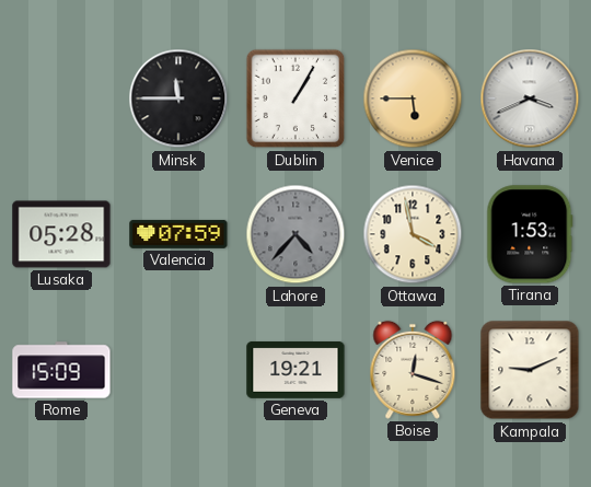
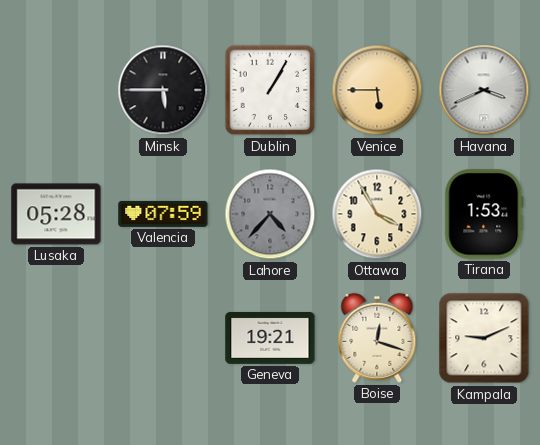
Minsk: 11:45 -> 5:45 (163, 90)
Ottawa: 3:58 -> 3:55 (377, 214)
Rome: 15:09 -> none (61, 370)
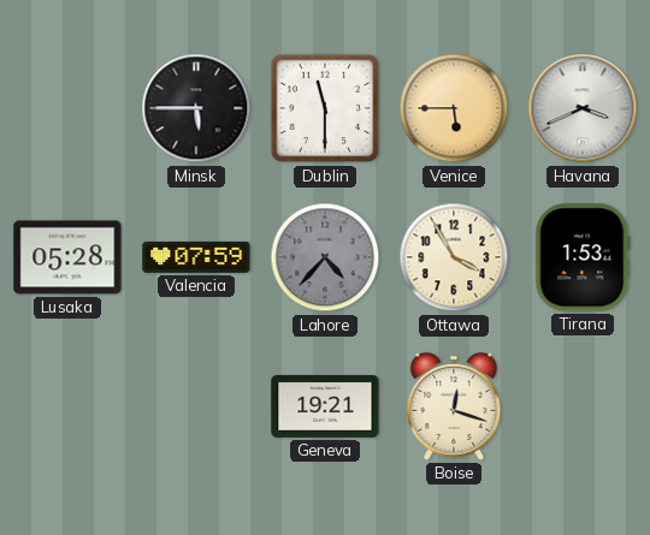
Dublin: 1:05 -> 11:30 (325, 108)
Kampala: 9:11 -> none (484, 338)
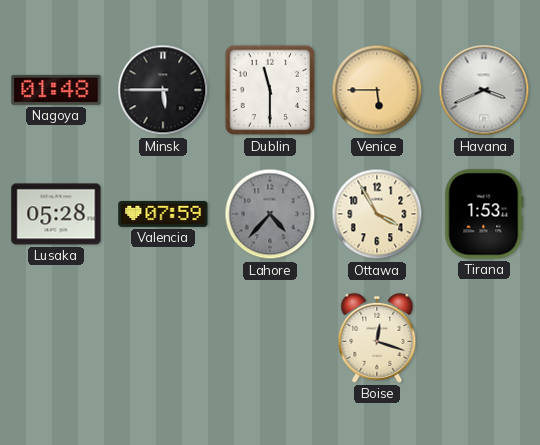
Nagoya: none -> 01:48 (56, 90)
Geneva: 19:21 -> none (325, 406)
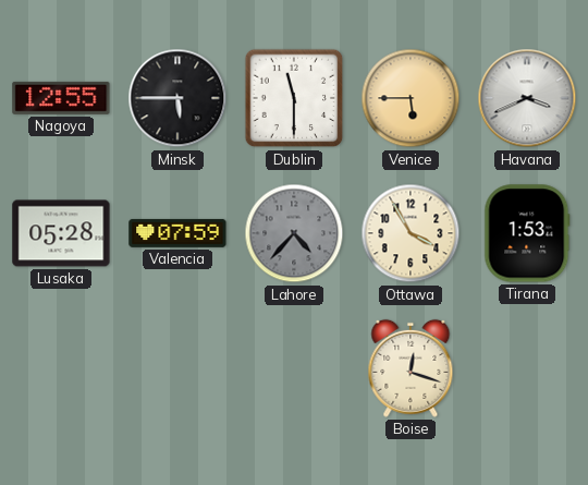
Nagoya: 01:48 -> 12:55 (61, 98)
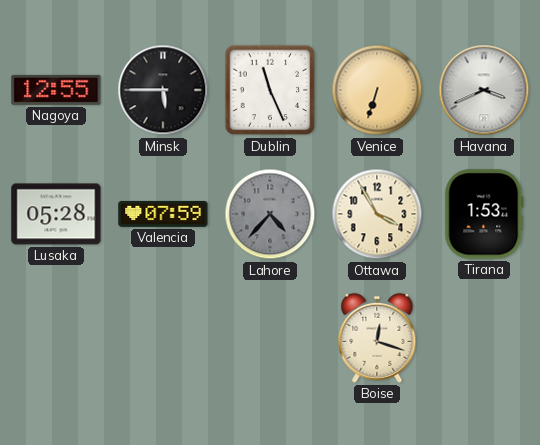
Dublin: 11:30 -> 11:26 (270, 90)
Venice: 5:45 -> 6:33 (377, 90)
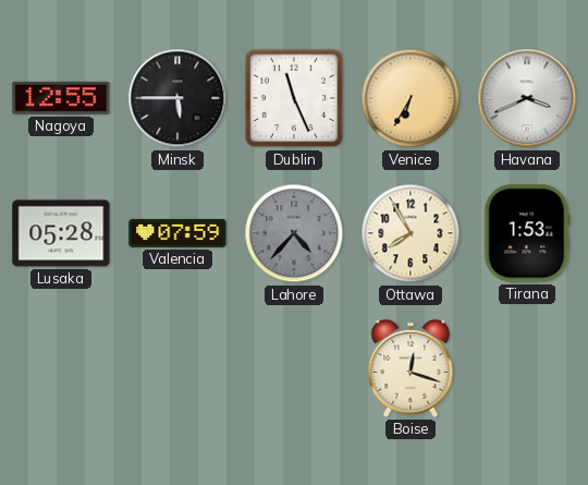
Venice: 6:33 -> 6:35 (411, 98)
Ottawa: 3:55 -> 7:55 (411, 233)
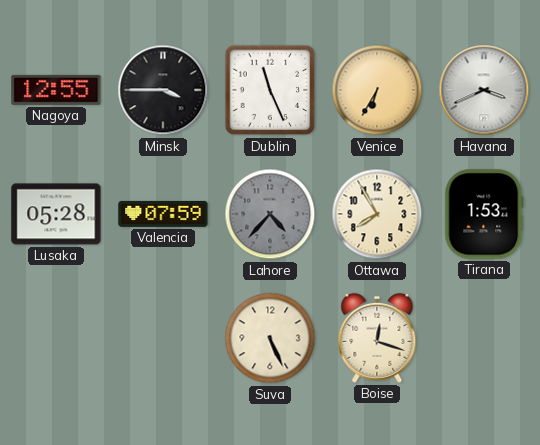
Minsk: 5:45 -> 3:45 (163, 90)
Suva: none -> 5:26 (270, 338)
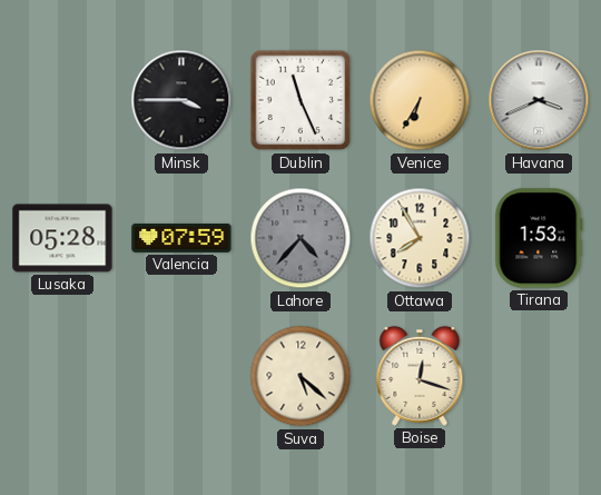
Nagoya: 12:55 -> none (56, 90)
Suva: 5:26 -> 5:22 (300, 376)
